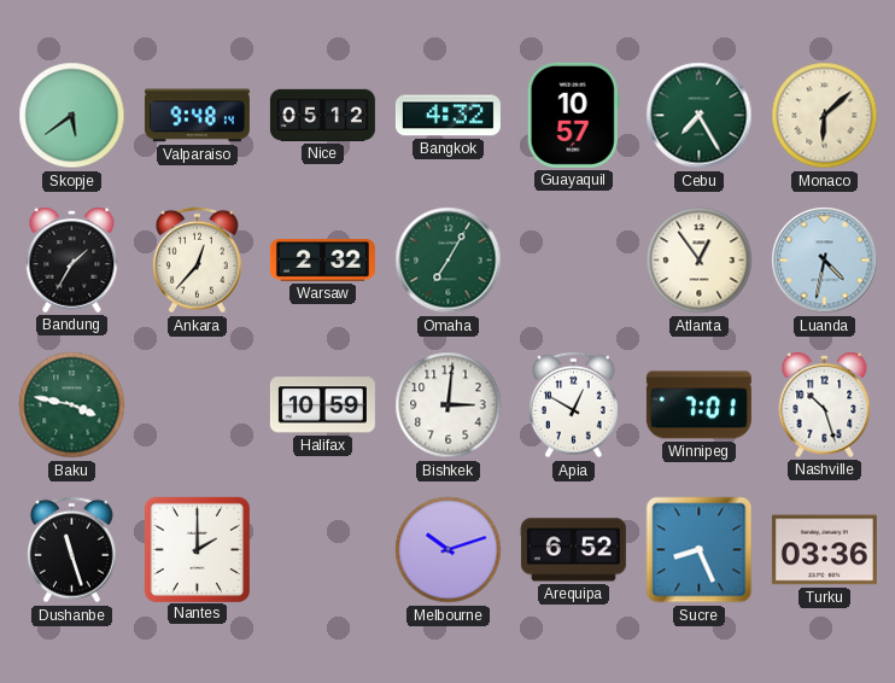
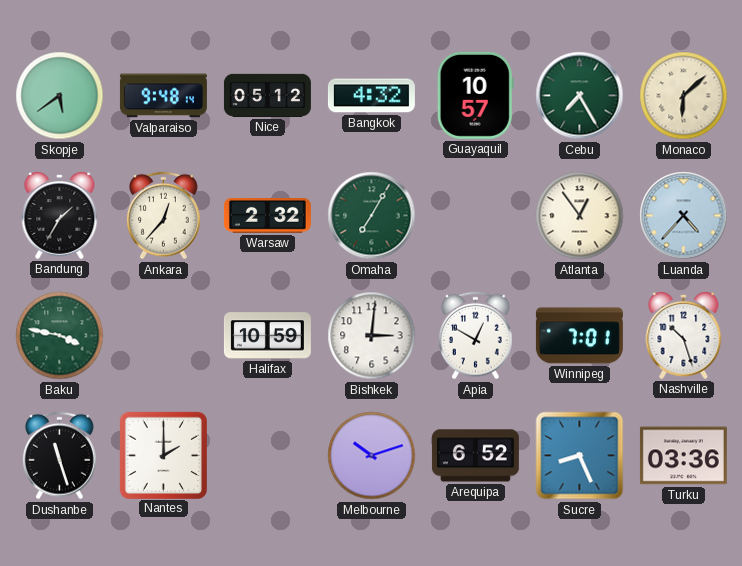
Luanda: 4:32 -> 4:37 (684, 216)
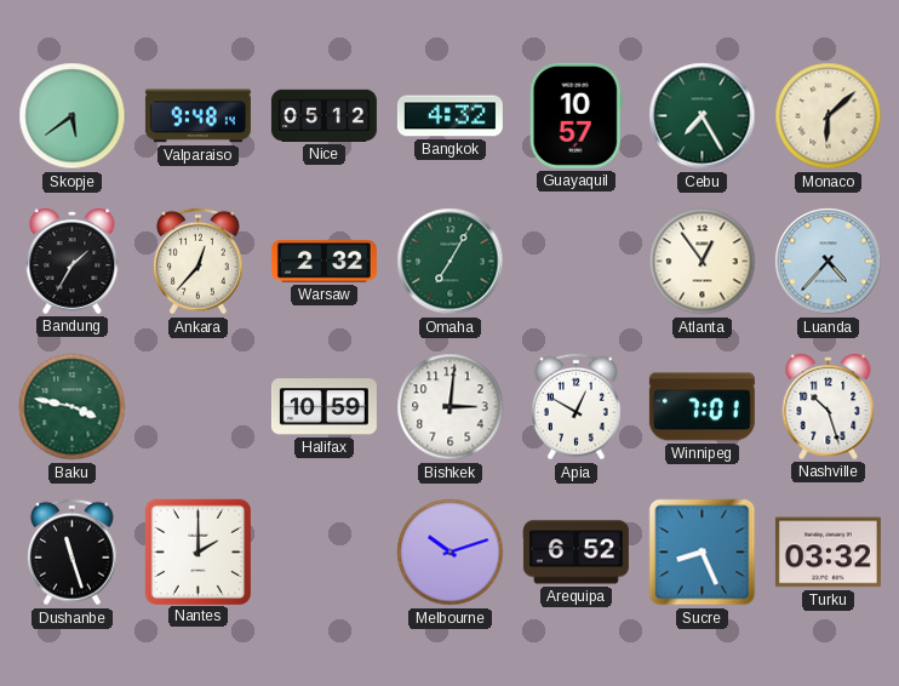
Turku: 03:36 -> 03:32 (828, 553)
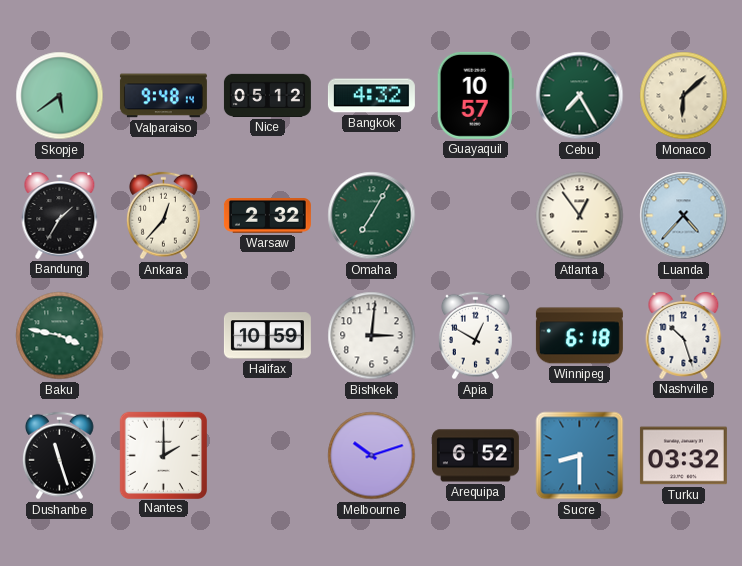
Winnipeg: 7:01 -> 6:18 (579, 336)
Sucre: 8:26 -> 8:30 (580, 456)
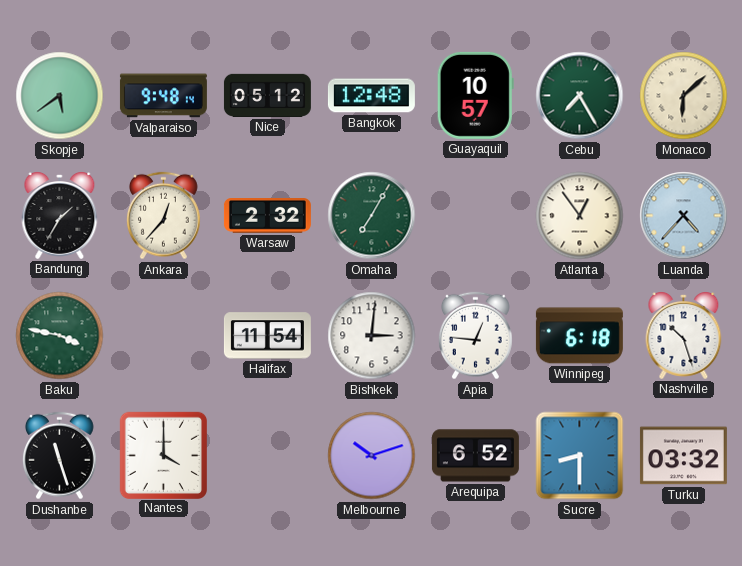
Bangkok: 4:32 -> 12:48 (371, 96)
Halifax: 10:59 -> 11:54 (267, 336)
Apia: 12:50 -> 12:46 (476, 336)
Nantes: 2:00 -> 4:00 (163, 455)
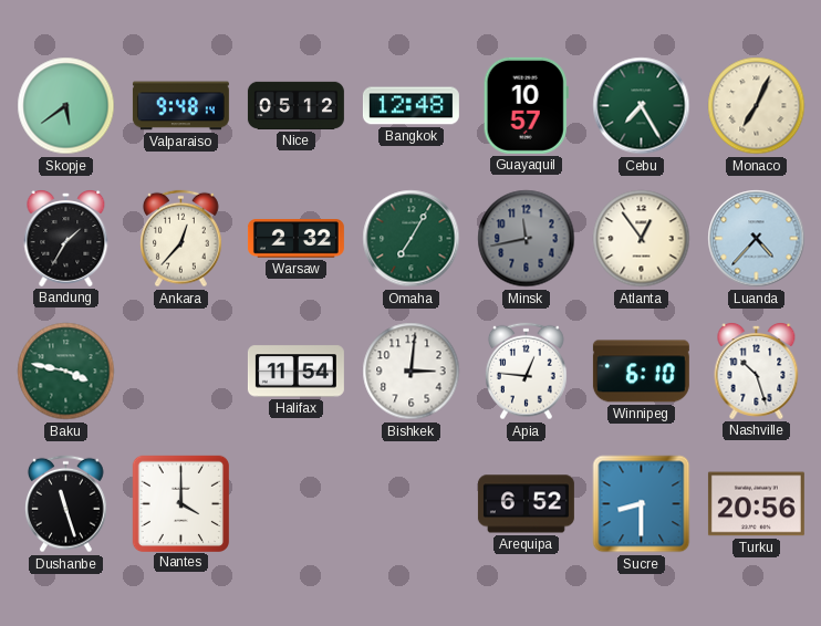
Monaco: 6:08 -> 7:04 (757, 106)
Minsk: none -> 11:43 (527, 239)
Winnipeg: 6:18 -> 6:10 (641, 372)
Melbourne: 10:12 -> none (372, 456)
Turku: 03:32 -> 20:56 (756, 504)
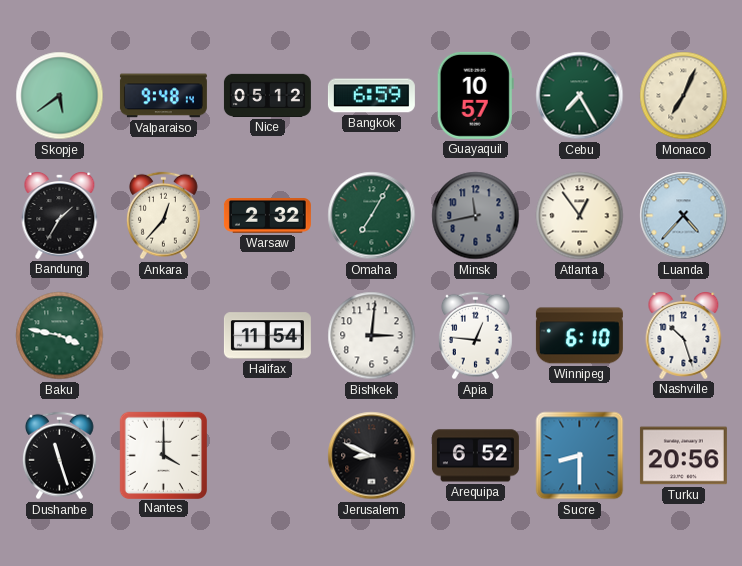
Bangkok: 12:48 -> 6:59 (371, 96)
Jerusalem: none -> 8:49 (372, 456)
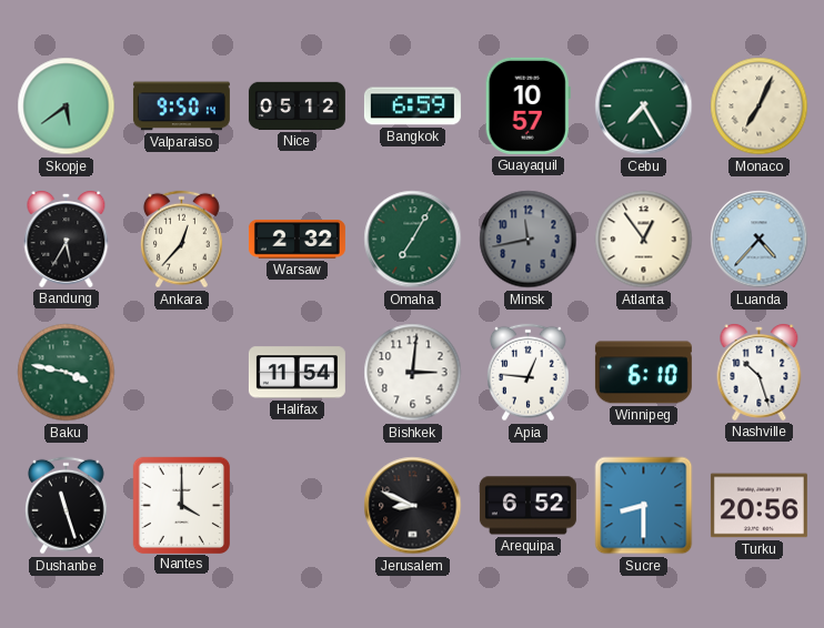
Valparaiso: 9:48 -> 9:50 (181, 107)
Bandung: 1:35 -> 5:35 (67, 240)
